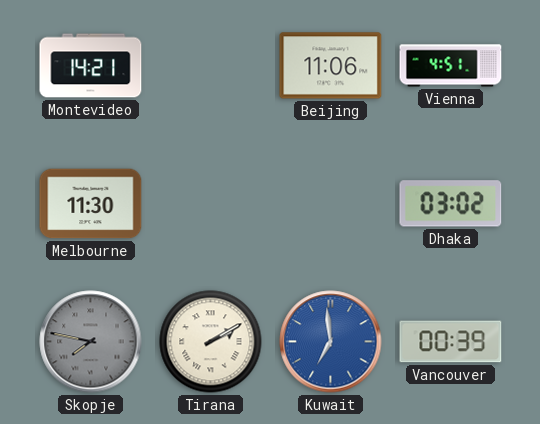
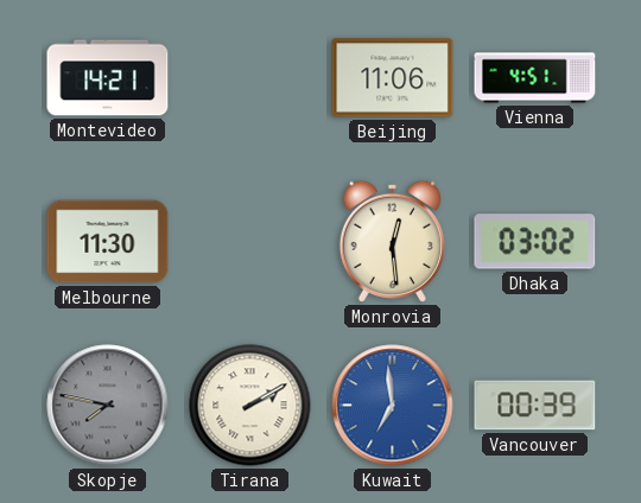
Monrovia: none -> 12:29 (392, 241)
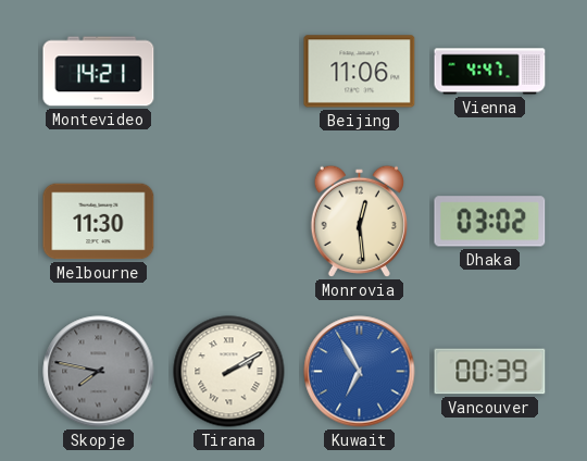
Vienna: 4:51 -> 4:47 (490, 72)
Kuwait: 6:59 -> 6:55 (360, 372)
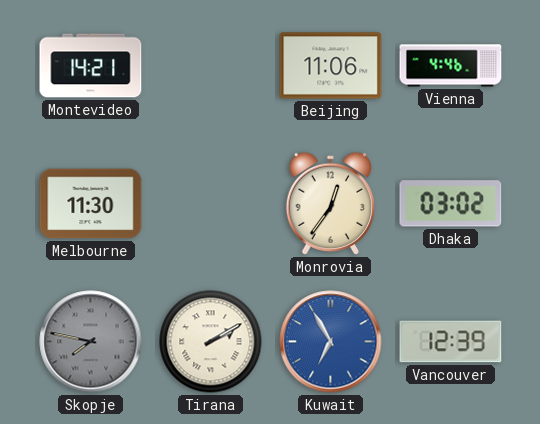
Vienna: 4:47 -> 4:46 (451, 66)
Monrovia: 12:29 -> 12:36 (330, 203)
Vancouver: 00:39 -> 12:39 (451, 342)
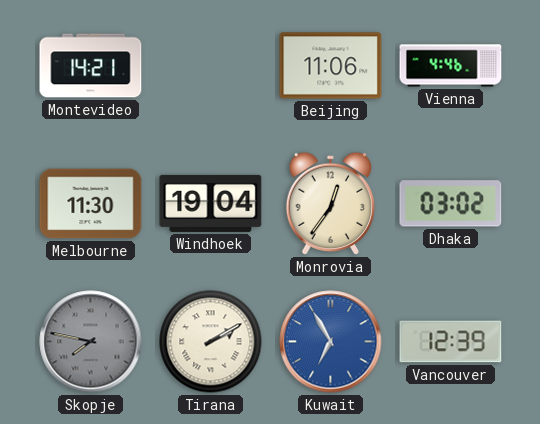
Windhoek: none -> 19:04 (211, 203)
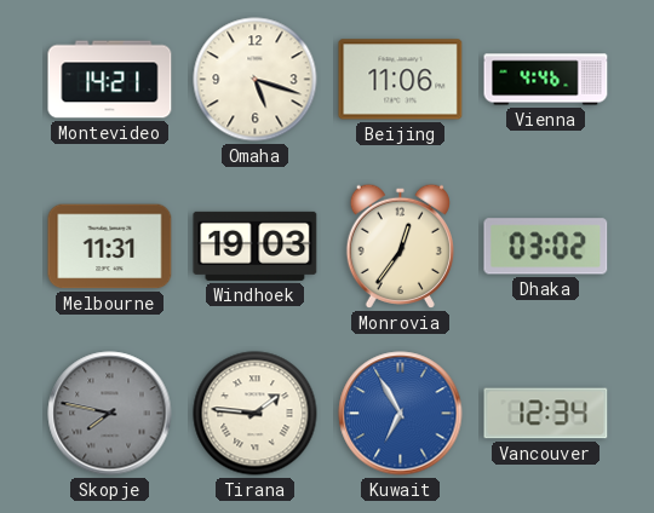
Omaha: none -> 5:18 (256, 80)
Melbourne: 11:30 -> 11:31 (110, 247)
Windhoek: 19:04 -> 19:03 (256, 246)
Tirana: 2:10 -> 1:46 (256, 414)
Vancouver: 12:39 -> 12:34 (546, 414)
